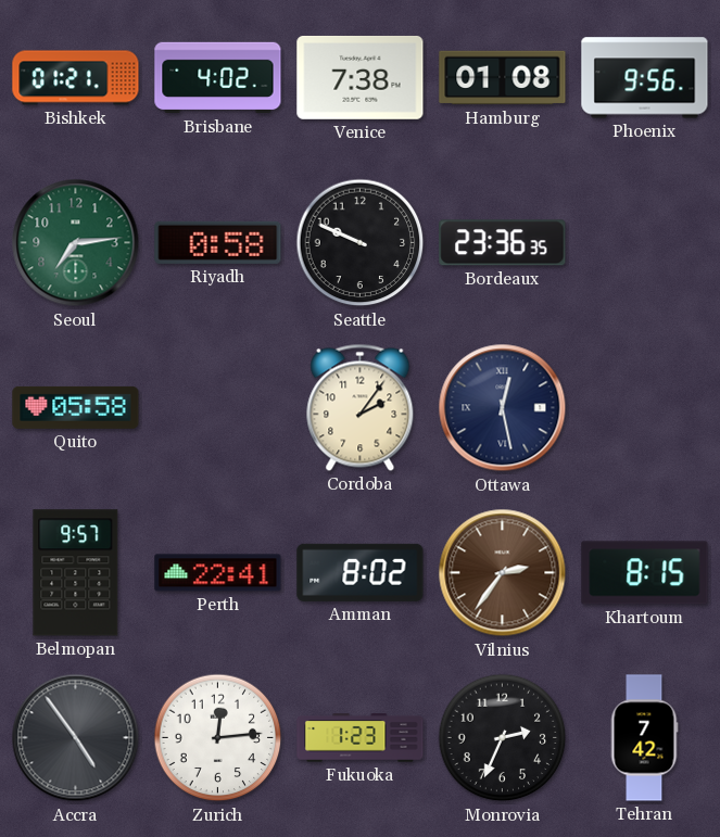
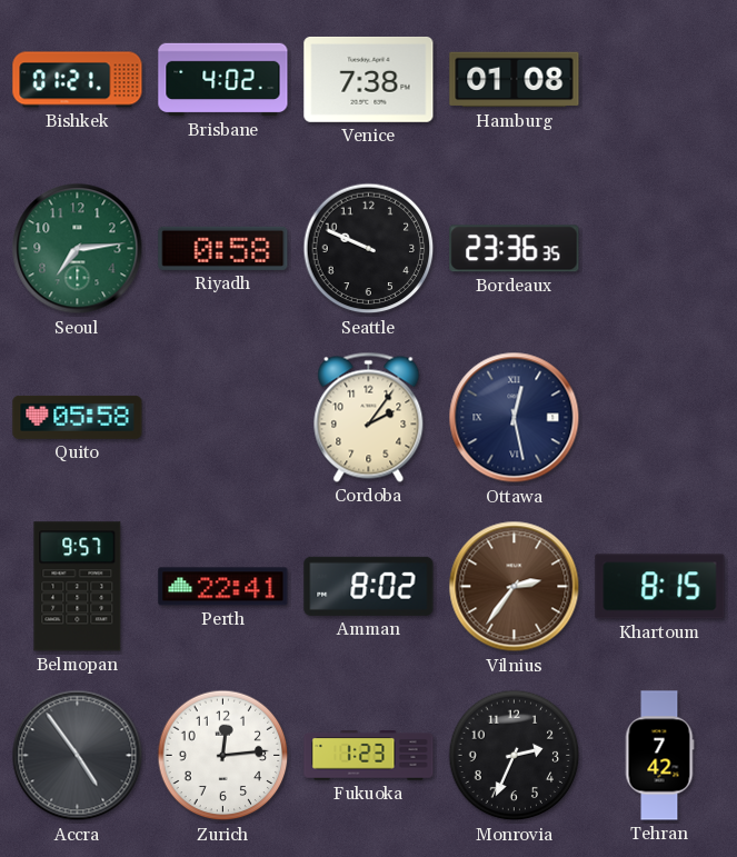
Phoenix: 9:56 -> none (645, 78)
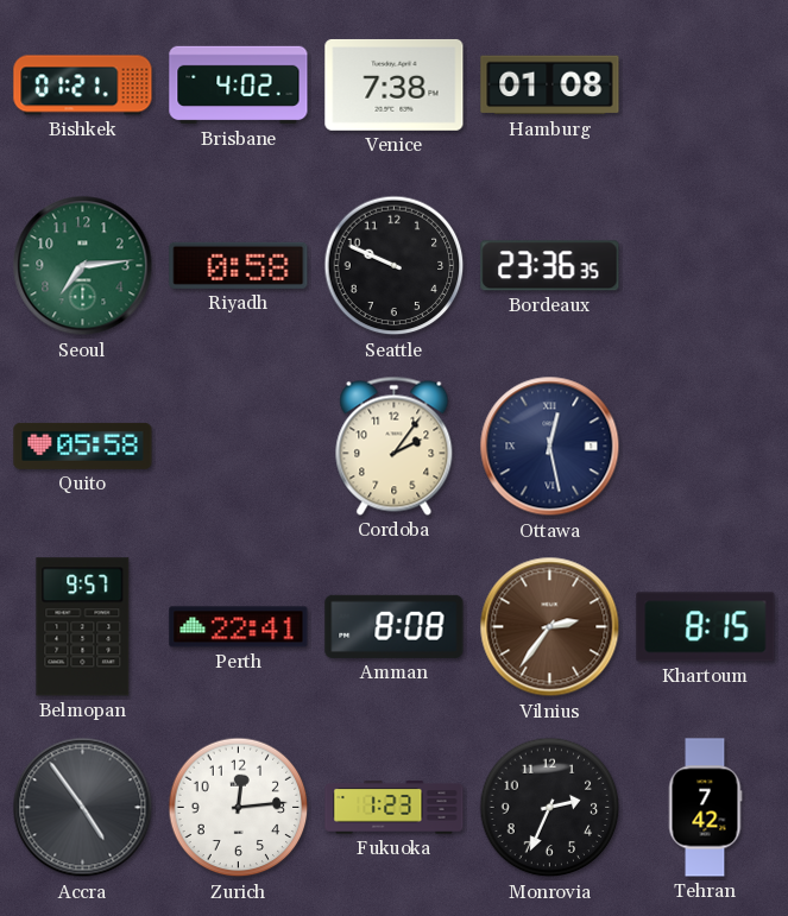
Amman: 8:02 -> 8:08 (395, 626)
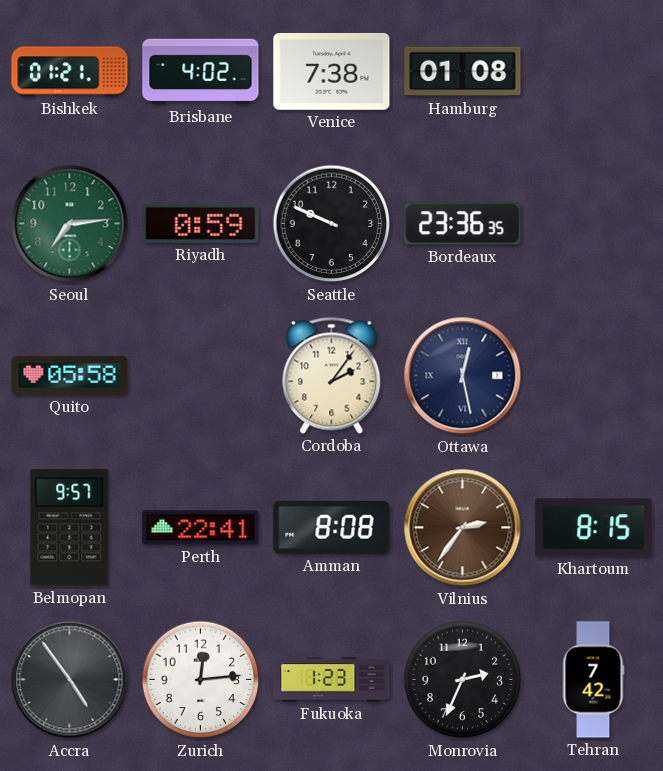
Riyadh: 0:58 -> 0:59 (201, 223)
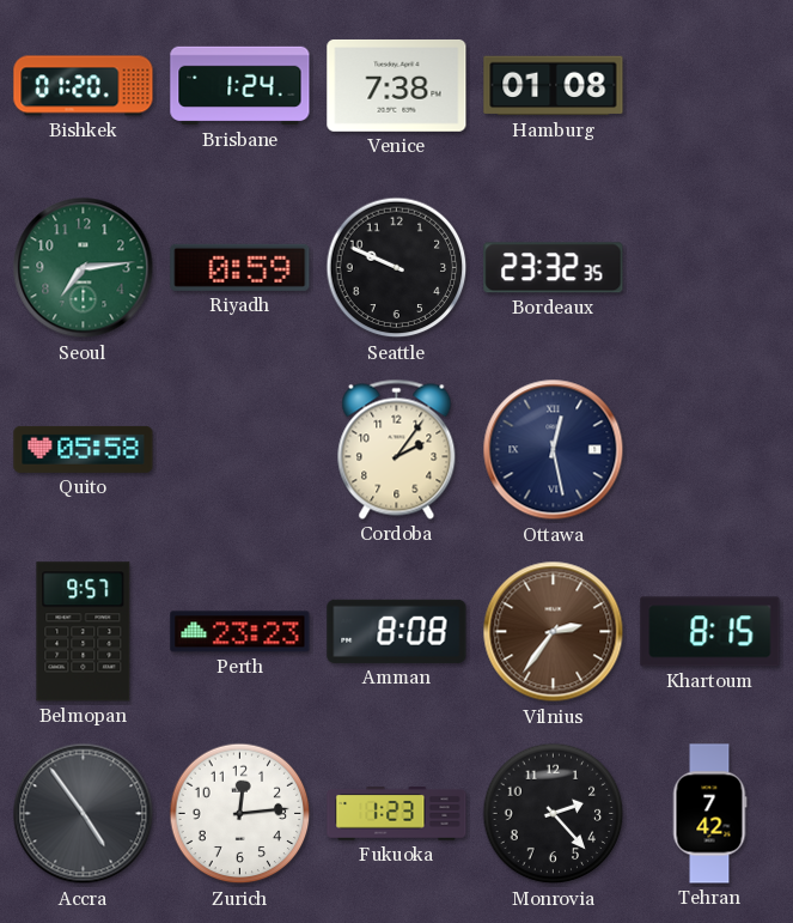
Bishkek: 01:21 -> 01:20 (84, 86)
Brisbane: 4:02 -> 1:24 (240, 86)
Bordeaux: 23:36 -> 23:32 (554, 268)
Perth: 22:41 -> 23:23 (240, 632)
Monrovia: 2:34 -> 2:23 (554, 814)
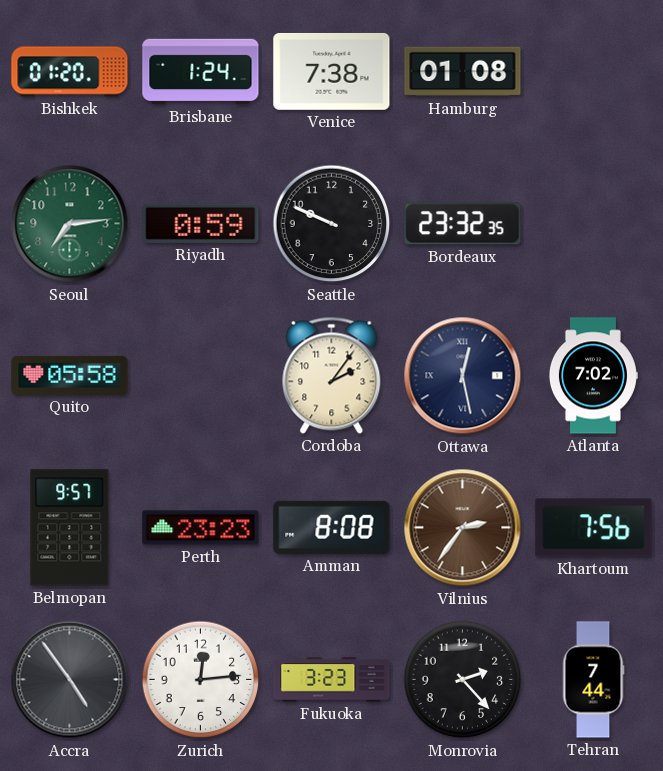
Atlanta: none -> 7:02 (593, 376)
Khartoum: 8:15 -> 7:56 (594, 528)
Fukuoka: 1:23 -> 3:23 (332, 680)
Tehran: 7:42 -> 7:44 (593, 680)
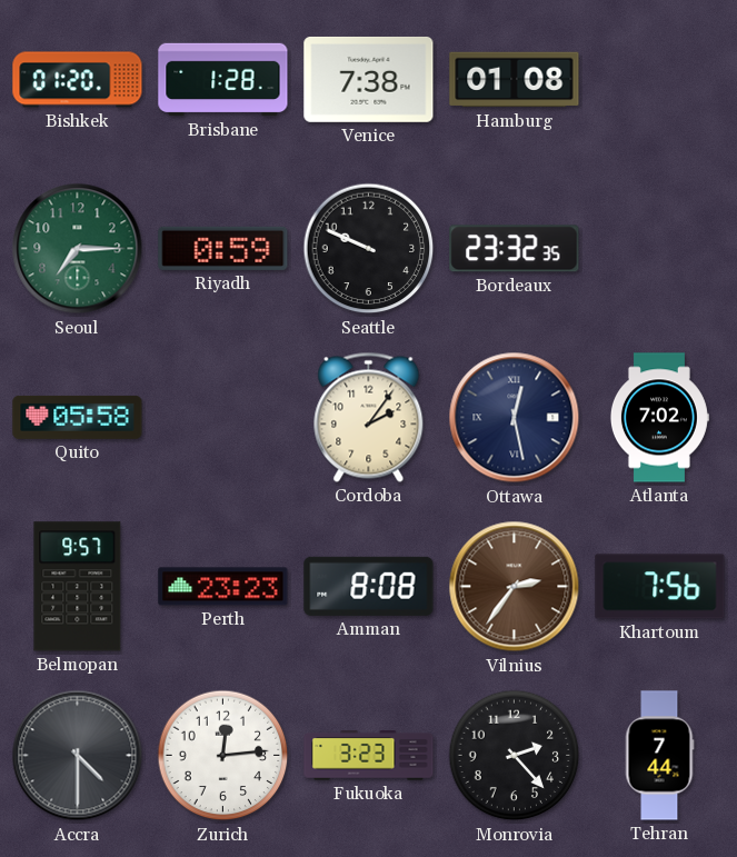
Brisbane: 1:24 -> 1:28 (223, 80)
Seoul: 7:14 -> 7:15 (78, 249)
Accra: 4:54 -> 4:30 (78, 756)
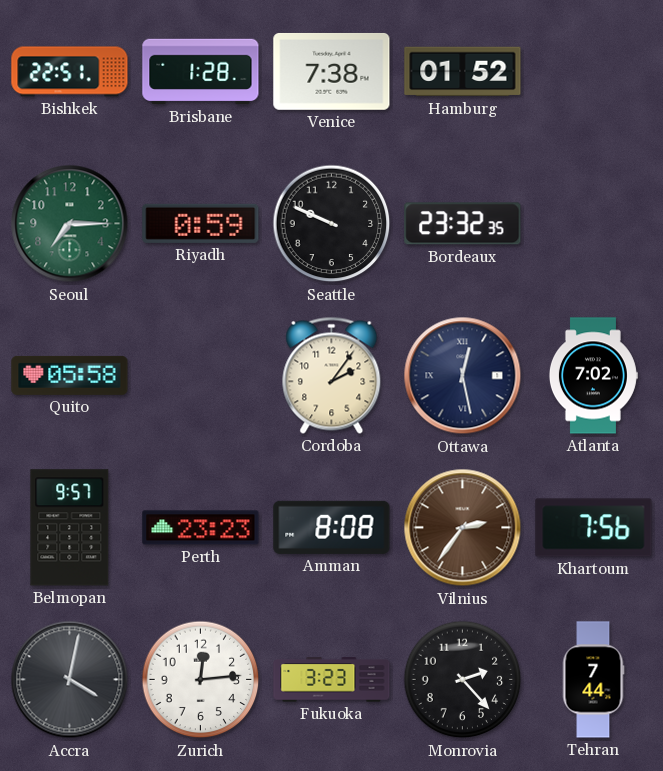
Bishkek: 01:20 -> 22:51 (70, 72)
Hamburg: 01:08 -> 01:52 (463, 72)
Accra: 4:30 -> 4:02 (70, 680)
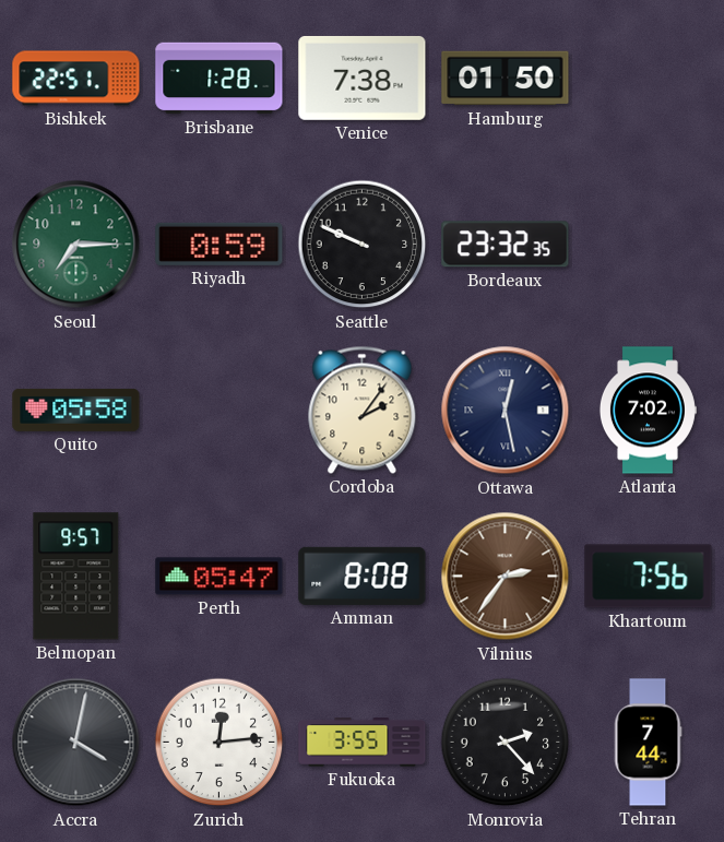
Hamburg: 01:52 -> 01:50 (506, 79)
Perth: 23:23 -> 05:47 (219, 577)
Fukuoka: 3:23 -> 3:55 (363, 743)
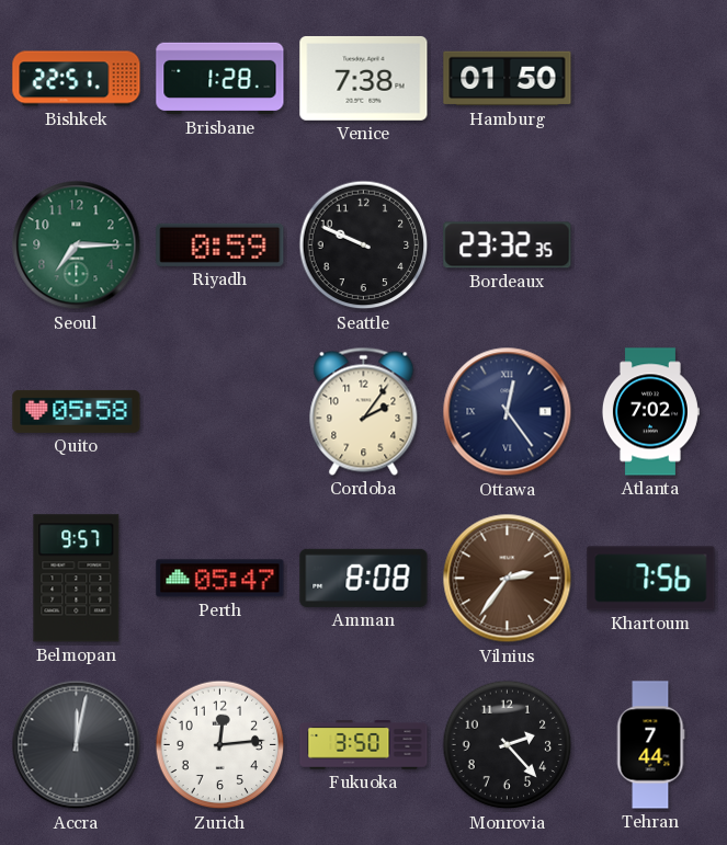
Ottawa: 12:28 -> 12:24 (508, 412)
Accra: 4:02 -> 12:02 (77, 745)
Fukuoka: 3:55 -> 3:50 (364, 745)
